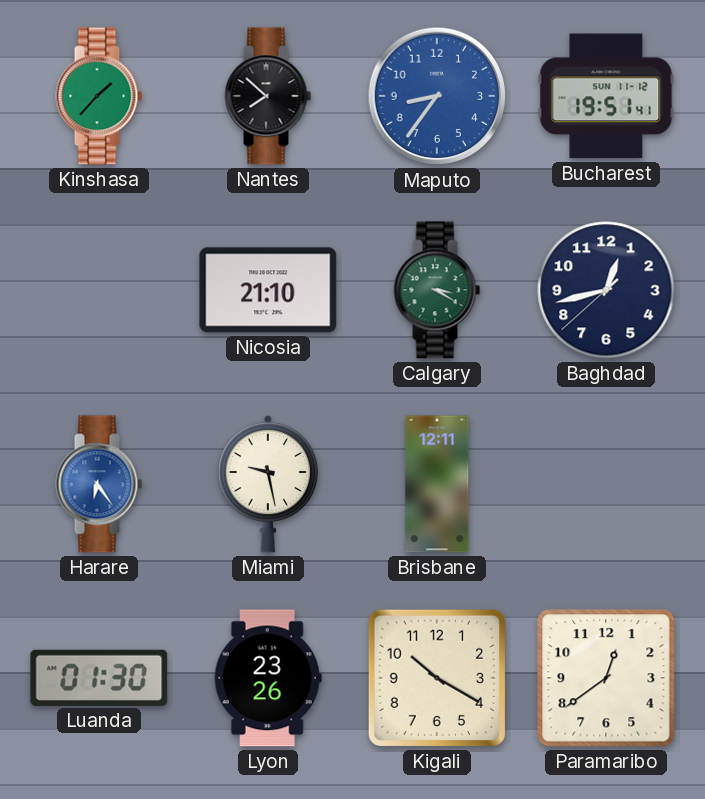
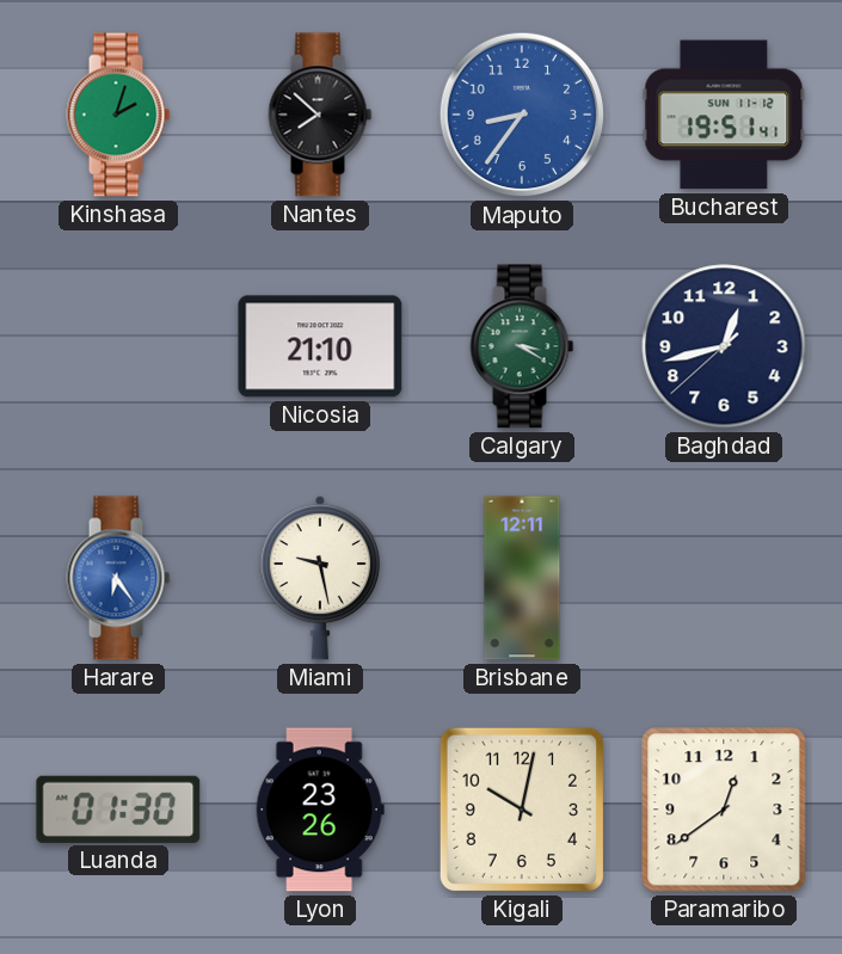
Kinshasa: 1:37 -> 2:03 (118, 115)
Kigali: 10:20 -> 10:02 (522, 810)
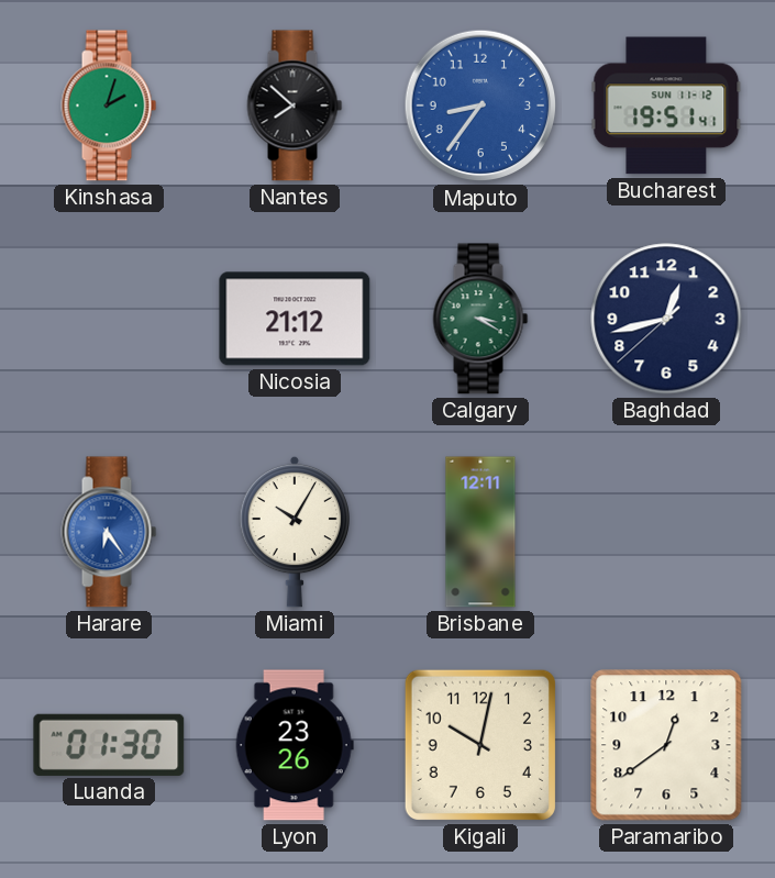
Nicosia: 21:10 -> 21:12 (295, 319)
Miami: 9:28 -> 10:05 (294, 532)
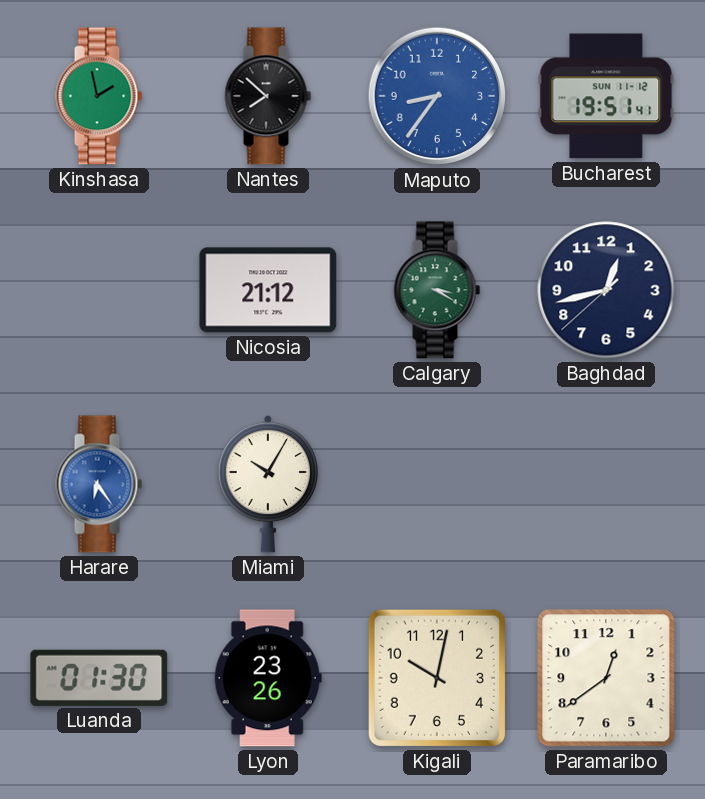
Kinshasa: 2:03 -> 1:58 (99, 96)
Brisbane: 12:11 -> none (480, 532)
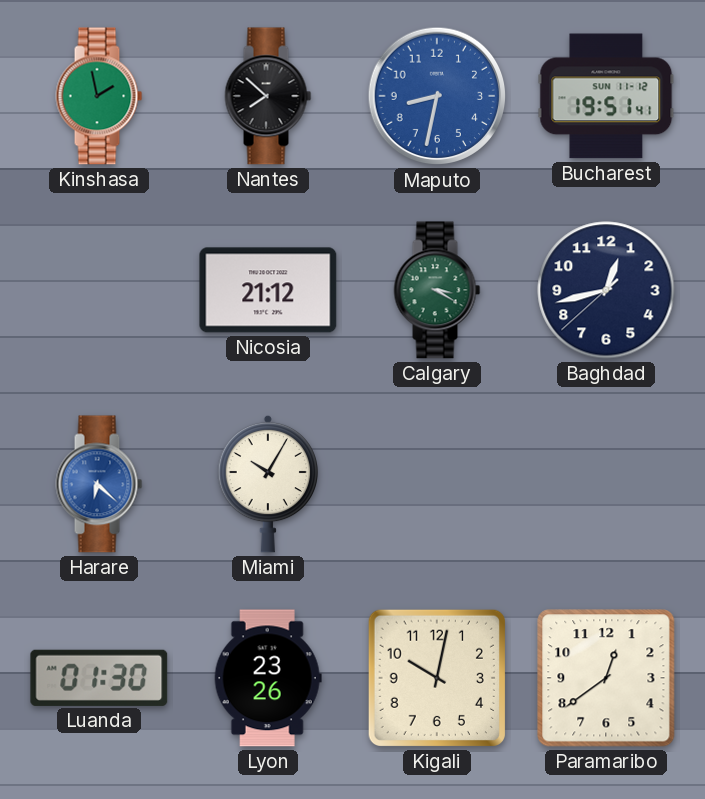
Maputo: 8:36 -> 8:32 (437, 96)
Harare: 6:24 -> 6:22 (99, 484)
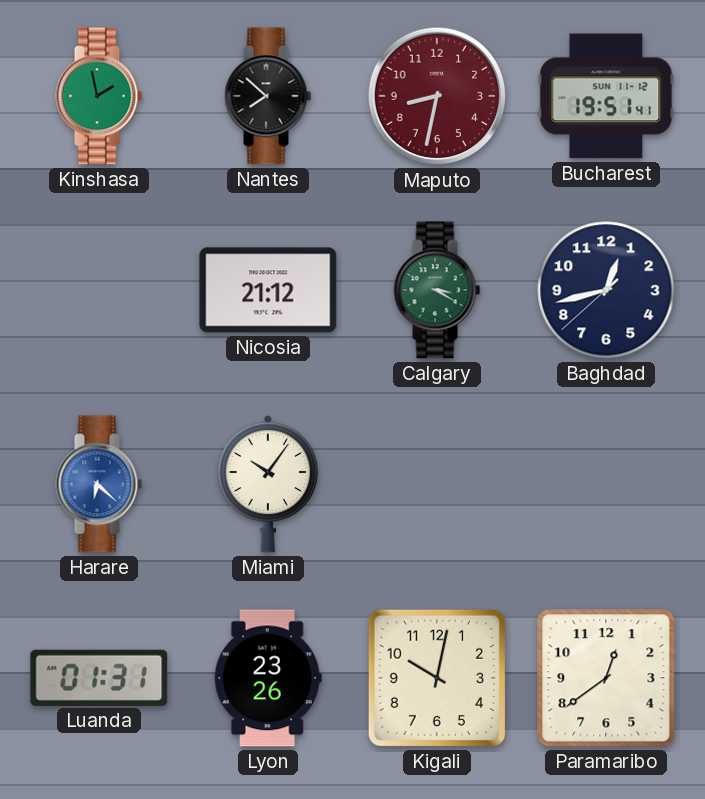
Maputo dial: blue -> burgundy (437, 96)
Miami: 10:05 -> 10:06 (267, 484)
Luanda: 01:30 -> 01:31 (99, 678)
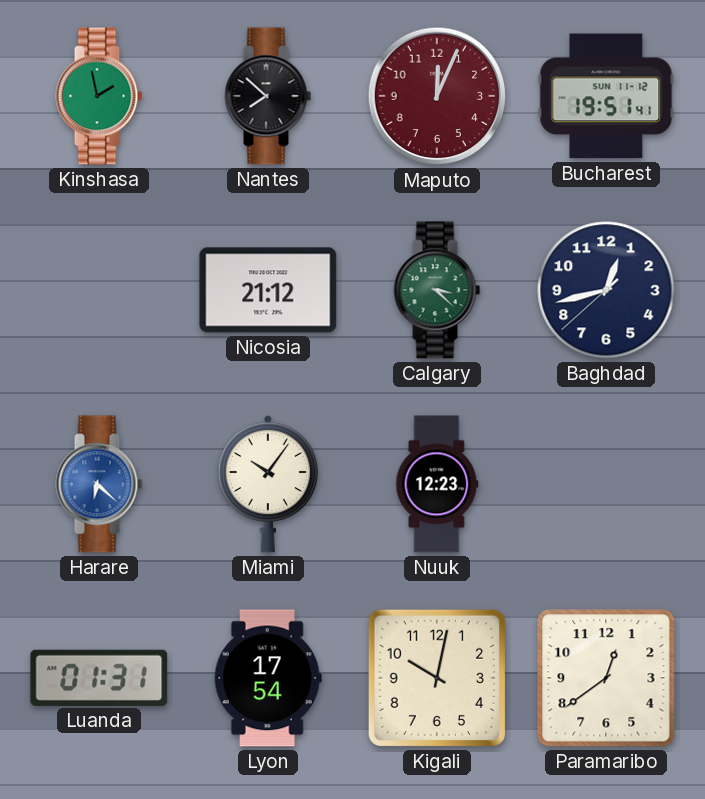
Maputo: 8:32 -> 12:04 (437, 96)
Calgary: 3:20 -> 3:22 (437, 290)
Nuuk: none -> 12:23 (437, 484)
Lyon: 23:26 -> 17:54 (268, 678)
